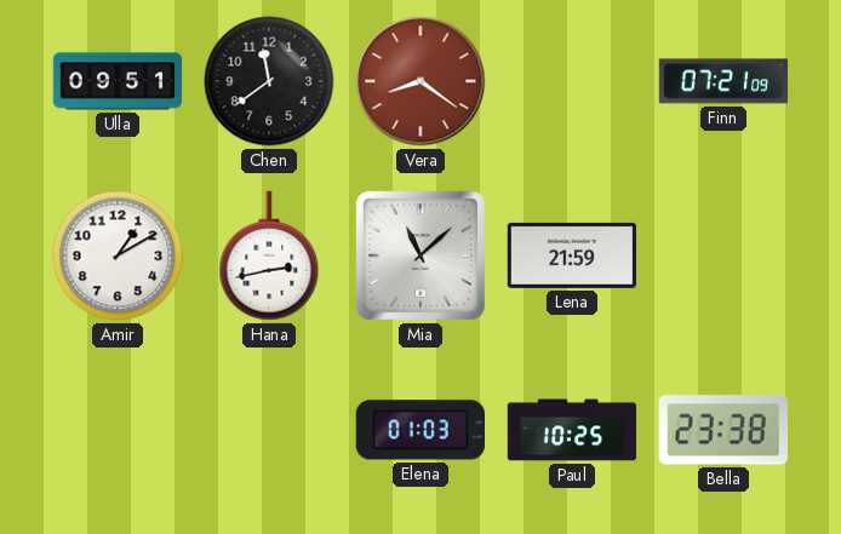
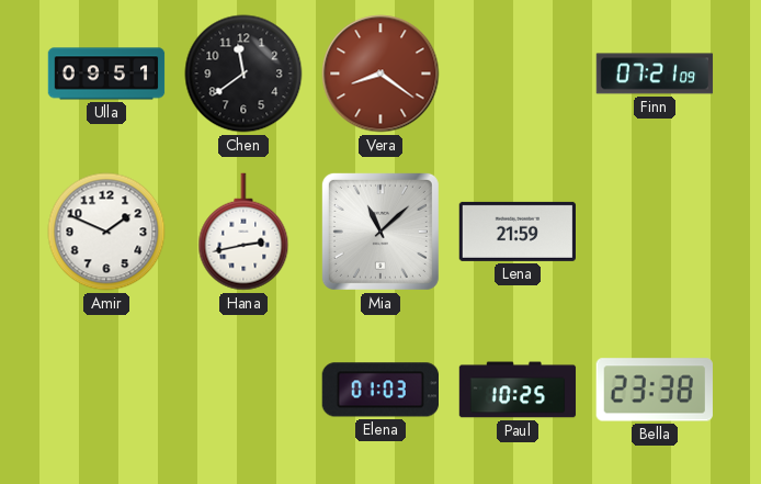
Amir: 1:10 -> 1:49 (106, 232)
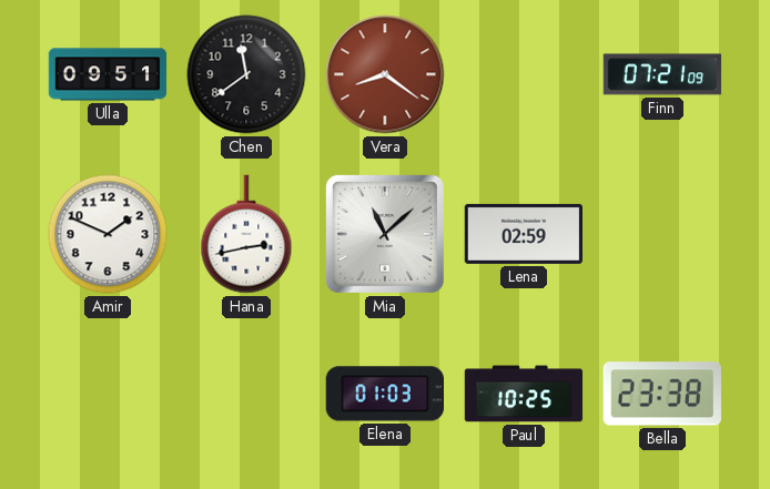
Lena: 21:59 -> 02:59 (524, 234)
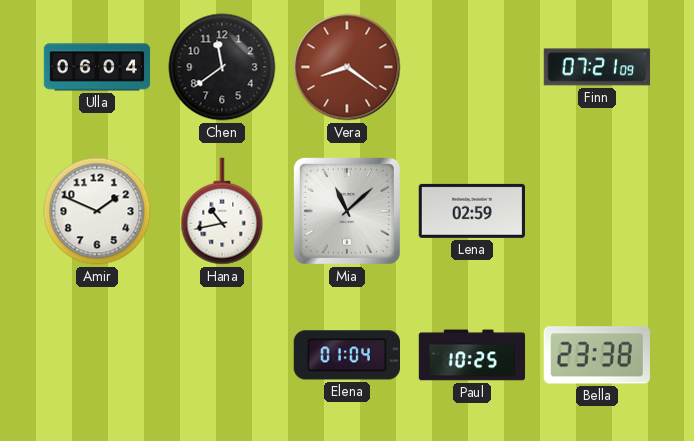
Ulla: 09:51 -> 06:04 (97, 67)
Hana: 2:43 -> 10:43 (222, 211)
Elena: 01:03 -> 01:04 (346, 355)
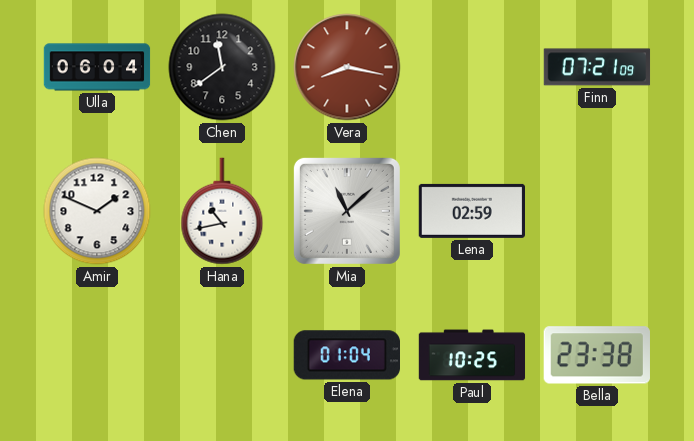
Vera: 8:21 -> 8:17 (347, 67)
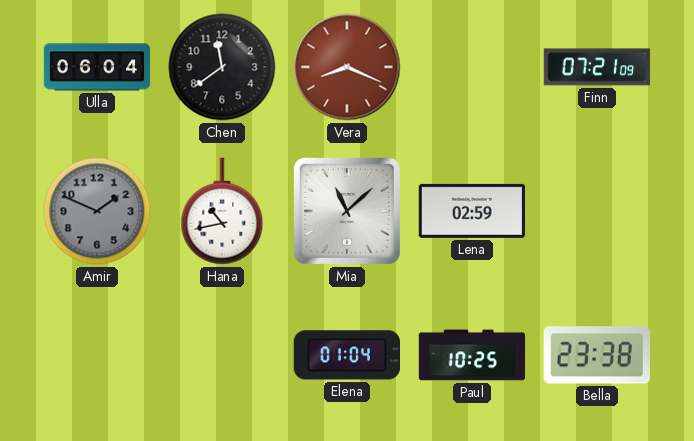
Vera: 8:17 -> 8:19 (347, 67)
Amir dial: white -> grey (97, 211)
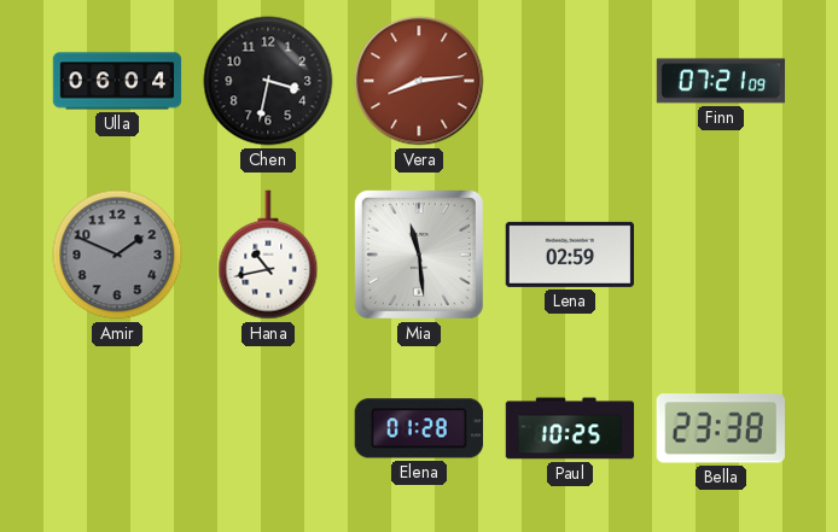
Chen: 11:39 -> 3:32 (268, 81)
Vera: 8:19 -> 8:14 (419, 81)
Mia: 11:08 -> 11:29 (419, 255)
Elena: 01:04 -> 01:28 (418, 428)
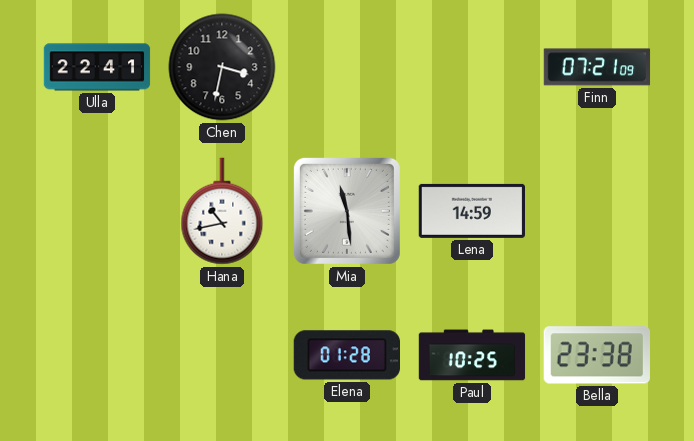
Ulla: 06:04 -> 22:41 (97, 67)
Vera: 8:14 -> none (419, 81)
Amir: 1:49 -> none (117, 255)
Lena: 02:59 -> 14:59 (472, 211)
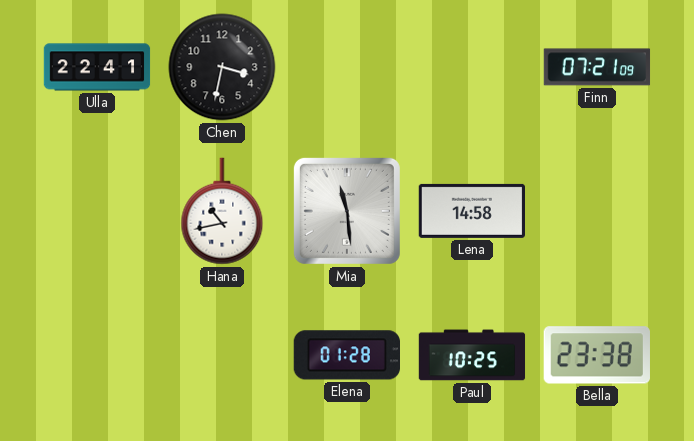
Lena: 14:59 -> 14:58 (472, 211)
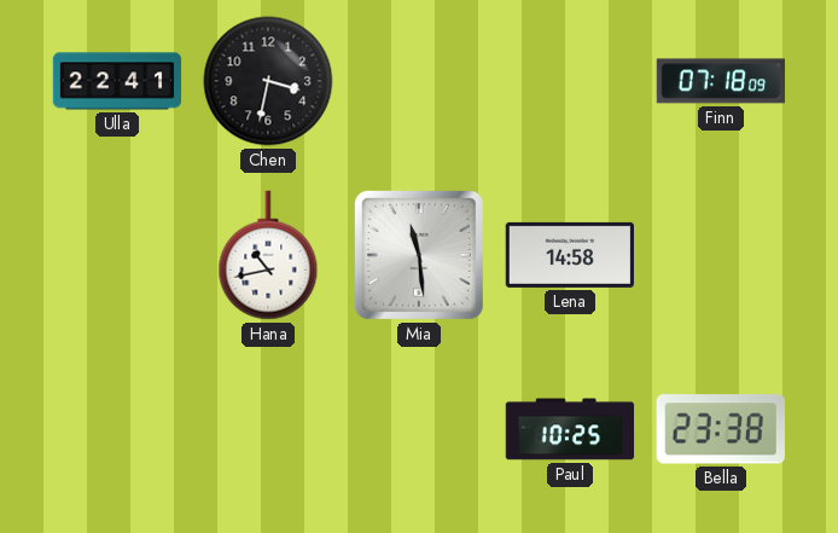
Finn: 07:21 -> 07:18 (721, 81)
Elena: 01:28 -> none (346, 355)
